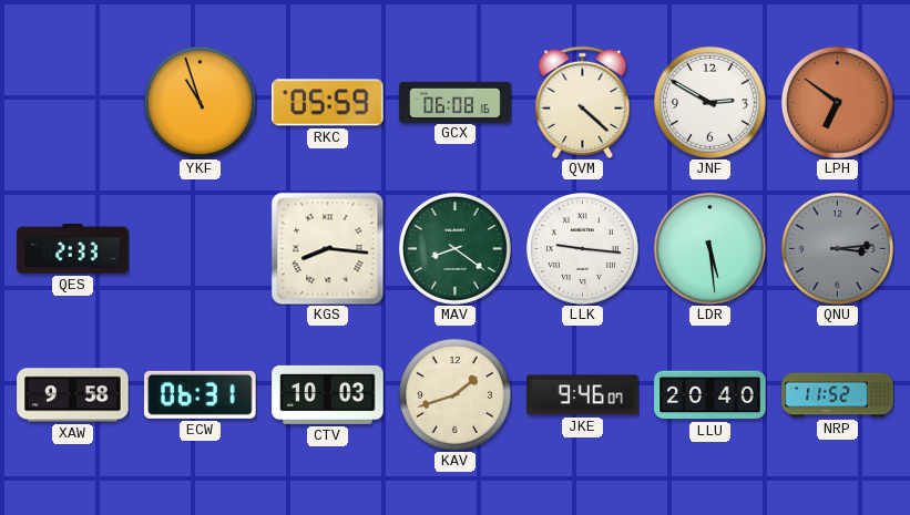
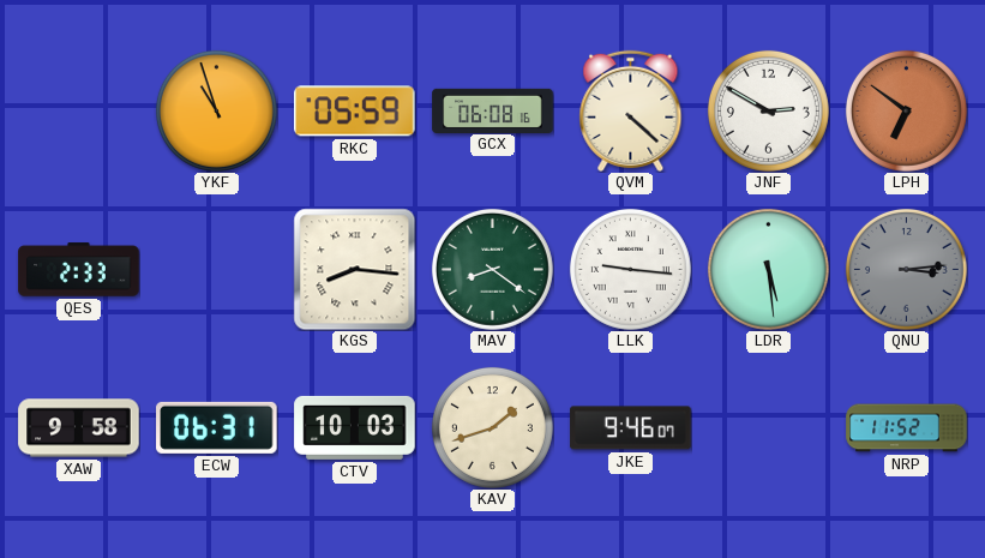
LLU: 20:40 -> none (710, 395)
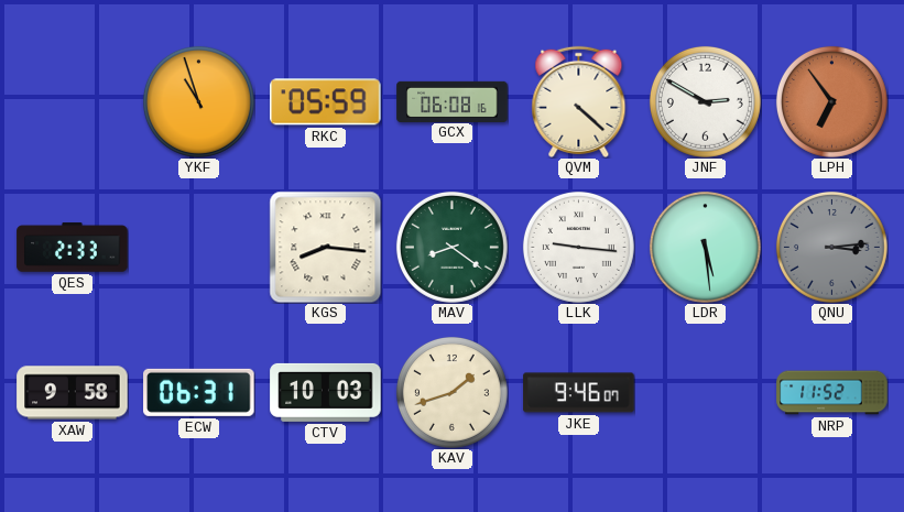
LPH: 6:51 -> 6:54 (831, 101)
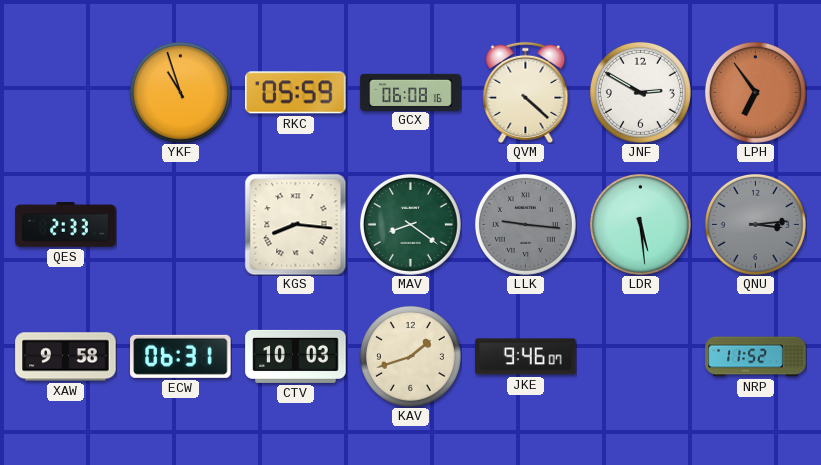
LLK dial: white -> grey (525, 224)
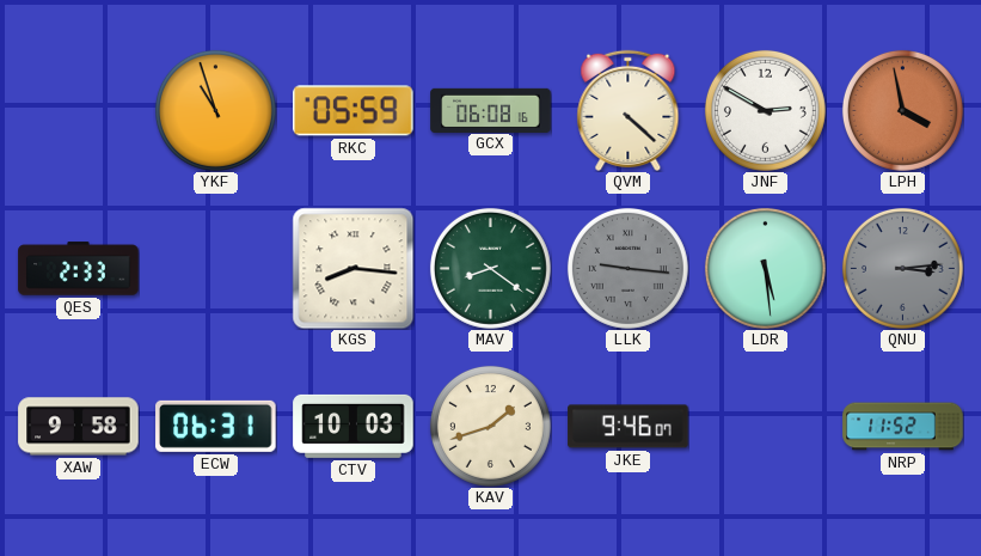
LPH: 6:54 -> 3:58 (902, 110)
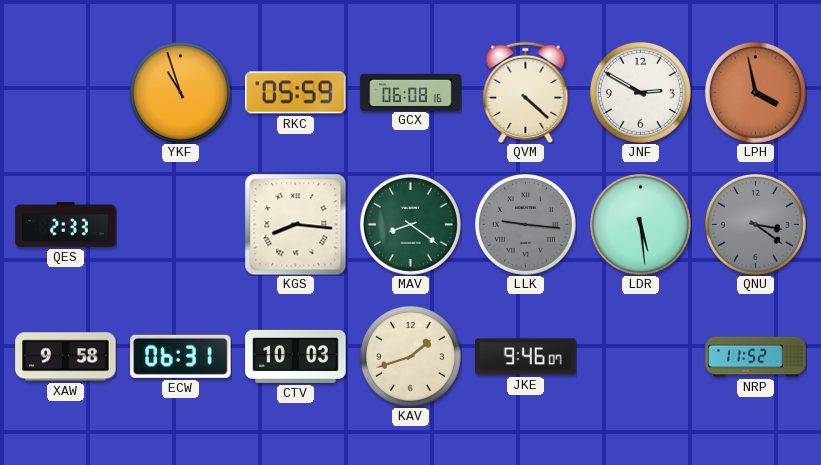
QNU: 3:14 -> 3:21 (755, 224)
